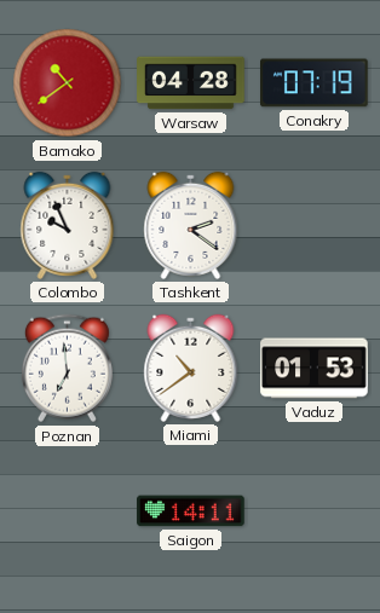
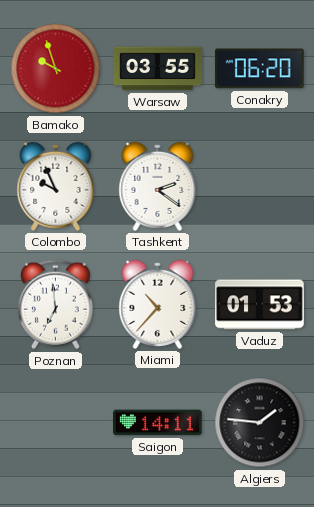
Bamako: 10:39 -> 9:57 (56, 69)
Warsaw: 04:28 -> 03:55 (158, 69)
Conakry: 07:19 -> 06:20 (260, 69)
Miami: 10:39 -> 10:37 (158, 304)
Algiers: none -> 1:46 (260, 423)
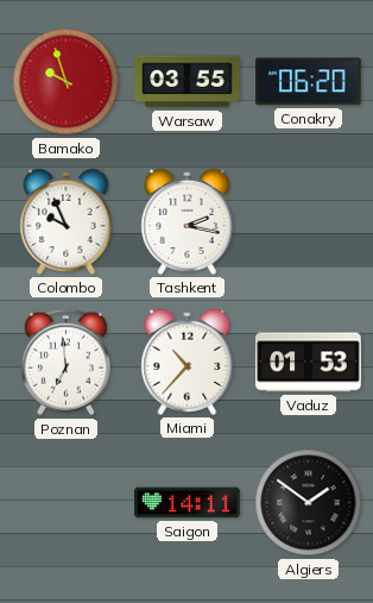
Tashkent: 2:21 -> 2:17 (188, 221)
Algiers: 1:46 -> 1:51 (309, 503)
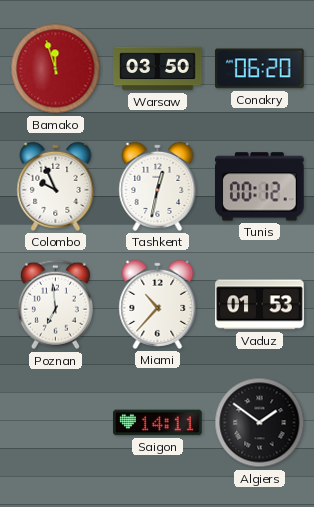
Bamako: 9:57 -> 11:57 (56, 69)
Warsaw: 03:55 -> 03:50 (158, 69)
Tashkent: 2:17 -> 12:32 (158, 186)
Tunis: none -> 00:12 (260, 187)
